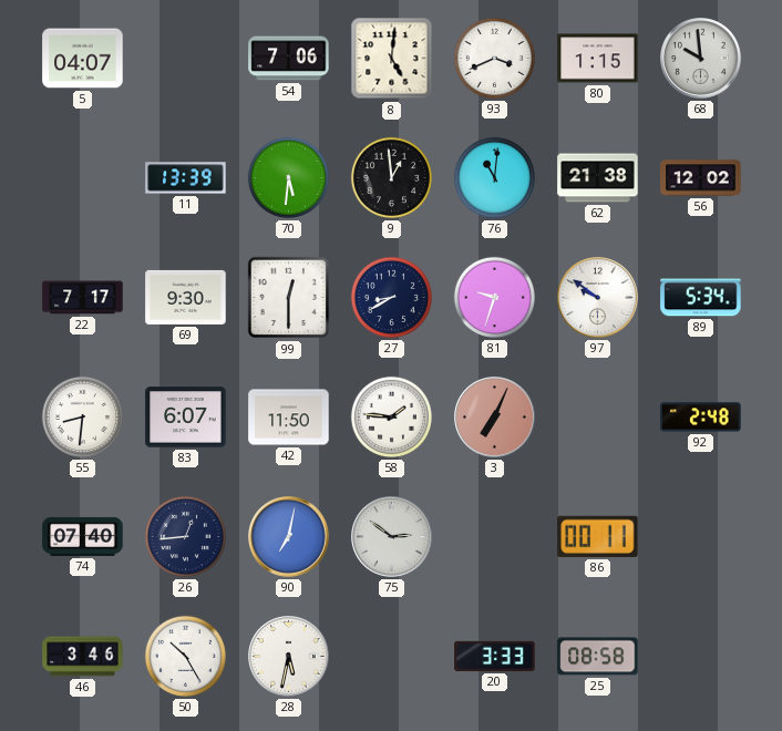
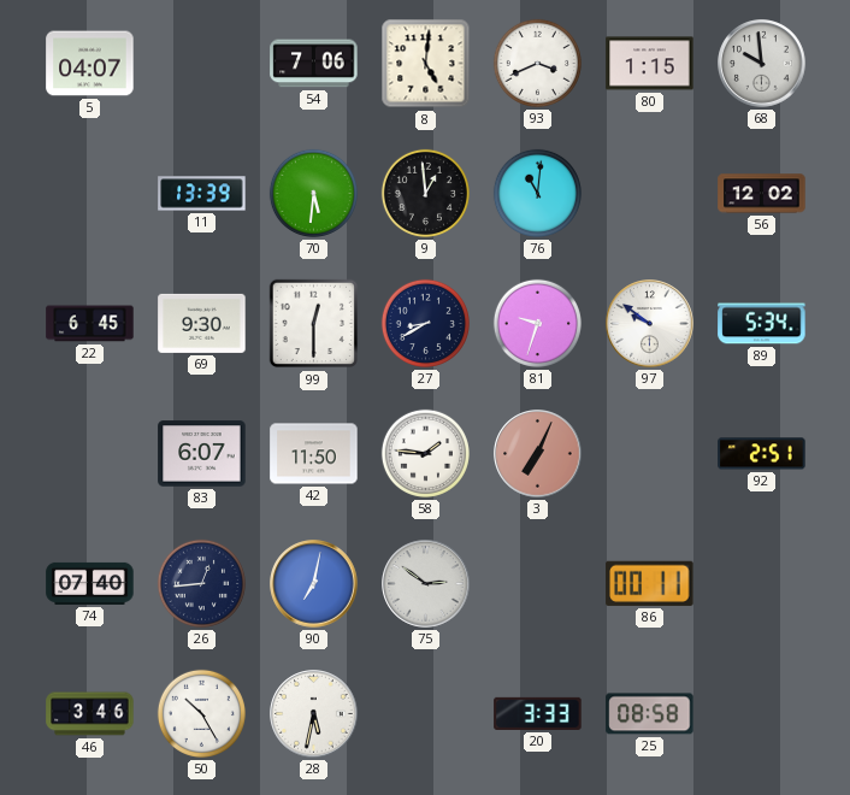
62: 21:38 -> none (598, 178)
22: 7:17 -> 6:45 (90, 324)
55: 8:31 -> none (82, 416)
92: 2:48 -> 2:51 (762, 454)
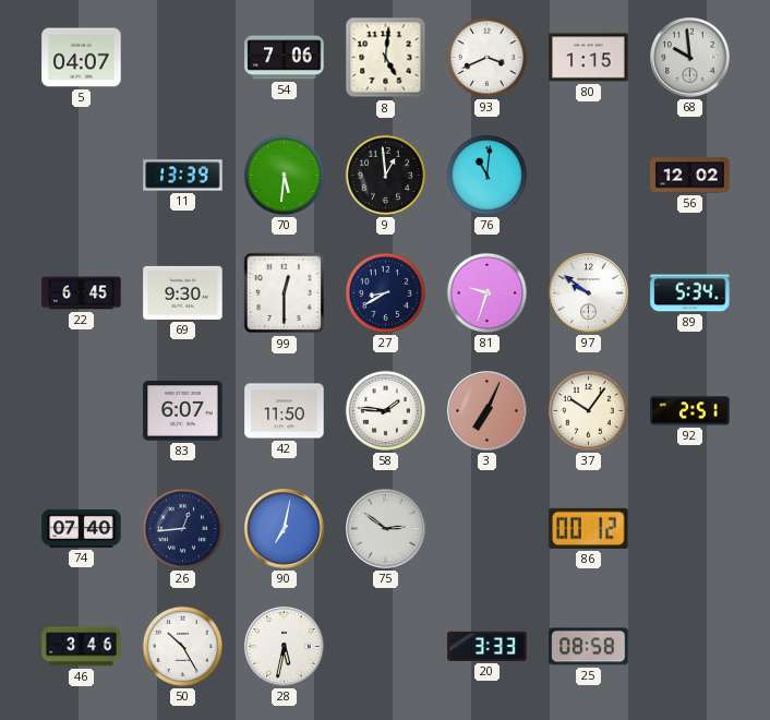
37: none -> 10:06 (588, 410)
86: 00:11 -> 00:12 (589, 528)
